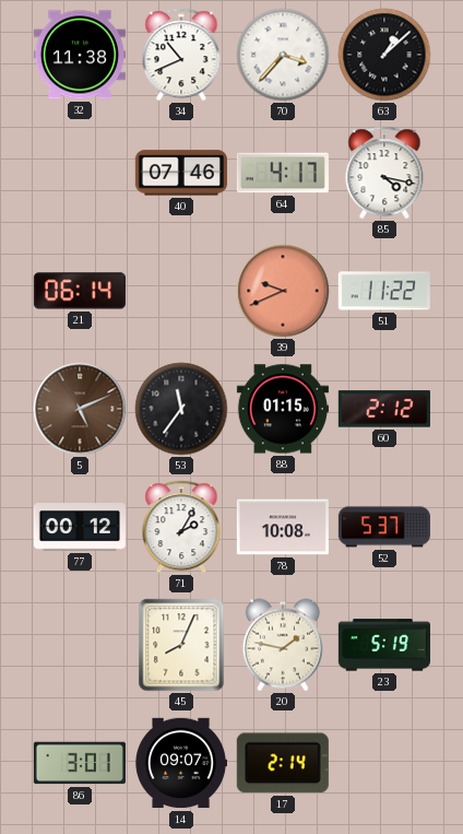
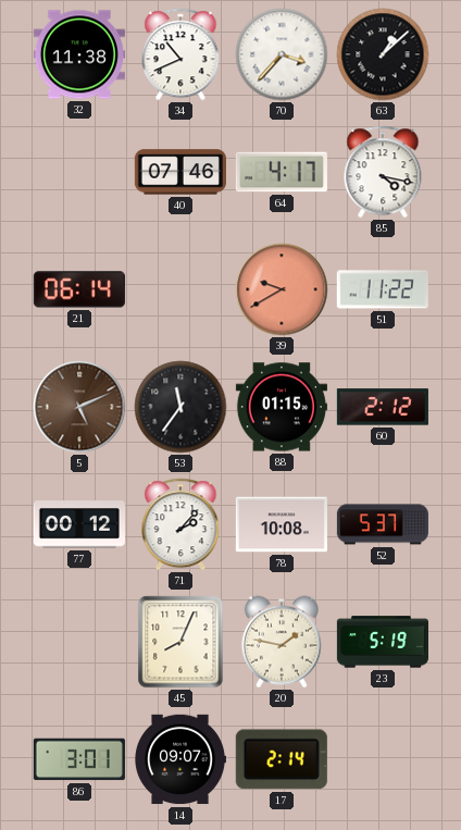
39: 9:41 -> 9:40 (282, 289)
71: 2:05 -> 2:07 (180, 524)
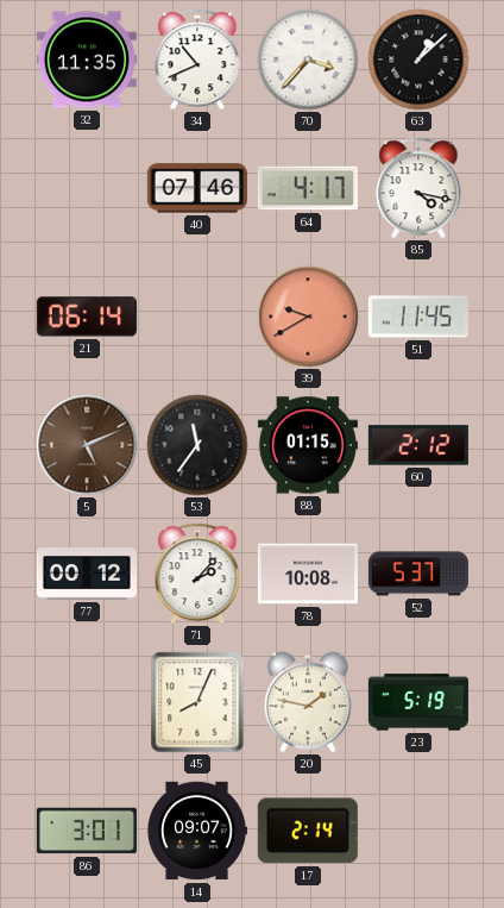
32: 11:38 -> 11:35 (87, 60)
51: 11:22 -> 11:45 (418, 317)
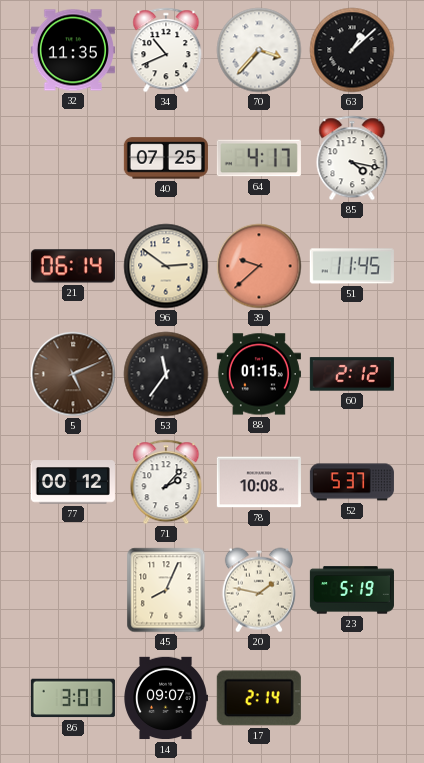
40: 07:46 -> 07:25 (166, 158)
96: none -> 2:51 (166, 266)
39: 9:40 -> 9:38 (259, 266)
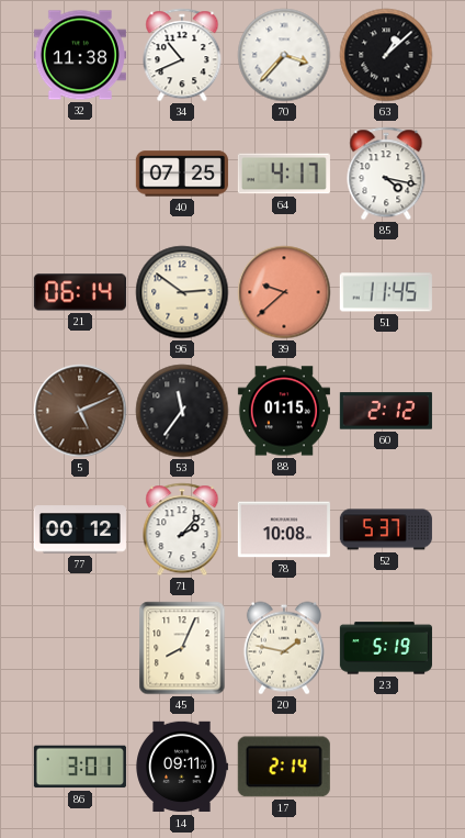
32: 11:35 -> 11:38 (80, 55)
14: 09:07 -> 09:11 (182, 767)
